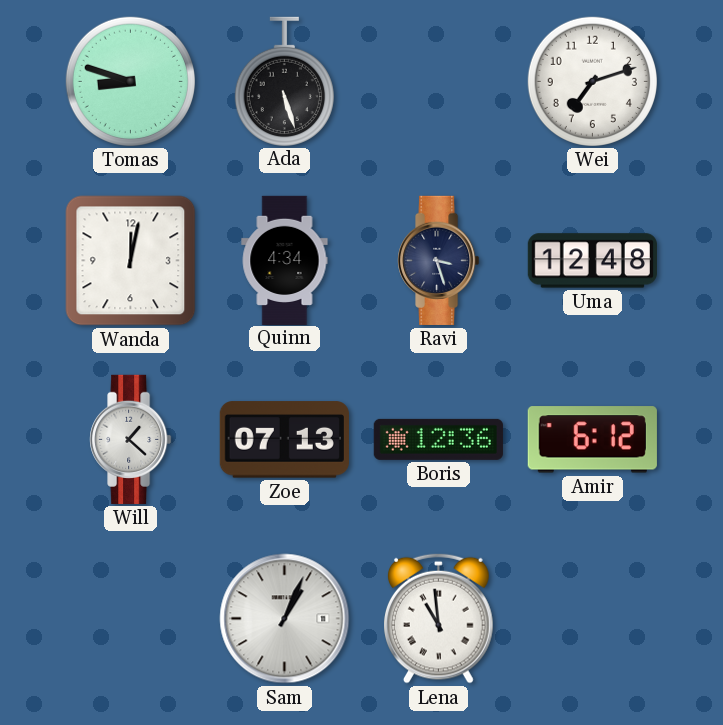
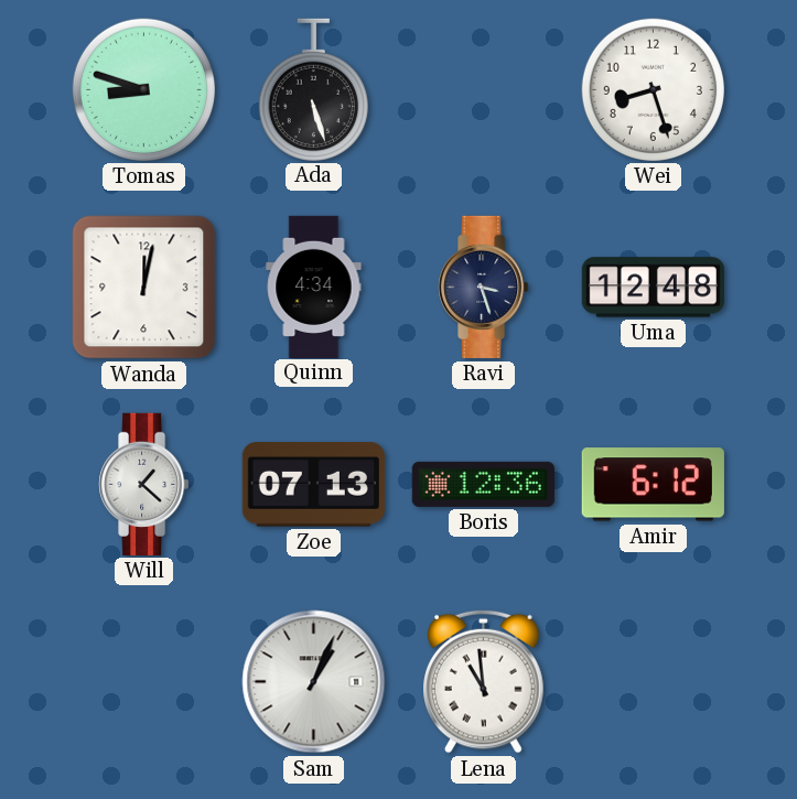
Wei: 7:12 -> 8:27 (653, 89)
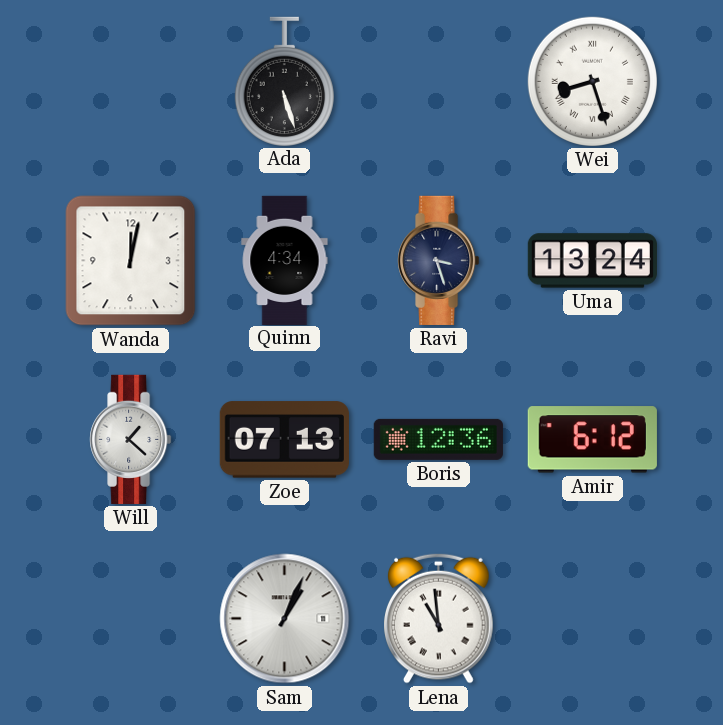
Tomas: 8:48 -> none (143, 89)
Wei numerals: Arabic -> Roman (592, 81)
Uma: 12:48 -> 13:24 (592, 261)
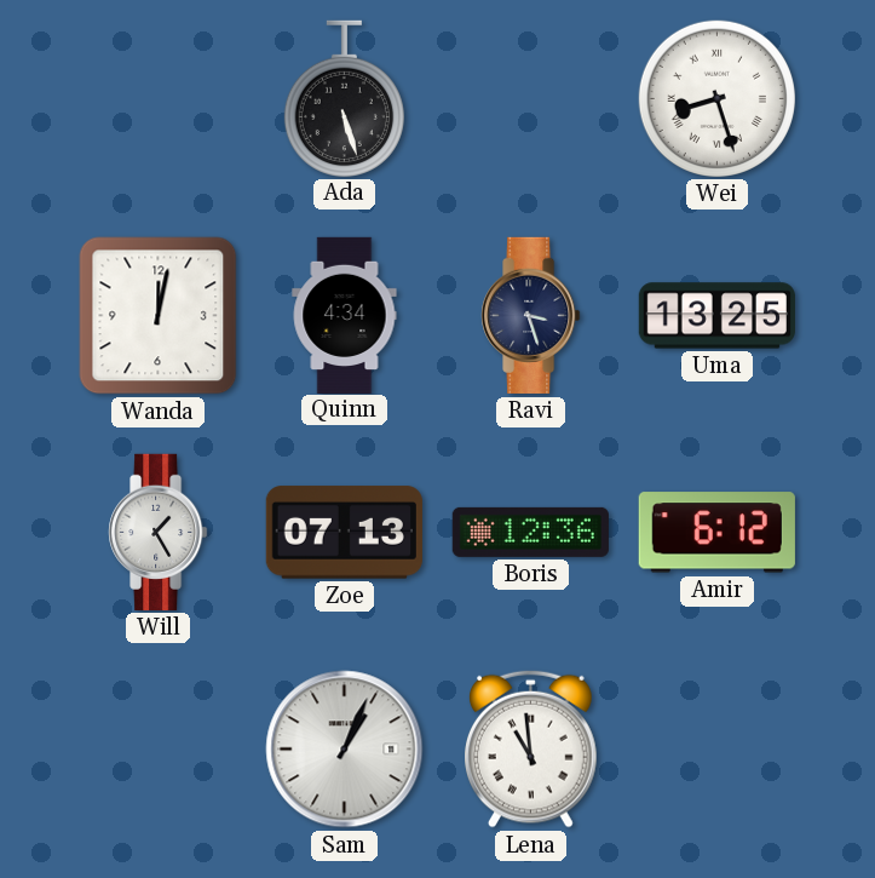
Uma: 13:24 -> 13:25 (716, 316)
Will: 1:22 -> 1:25 (159, 532)
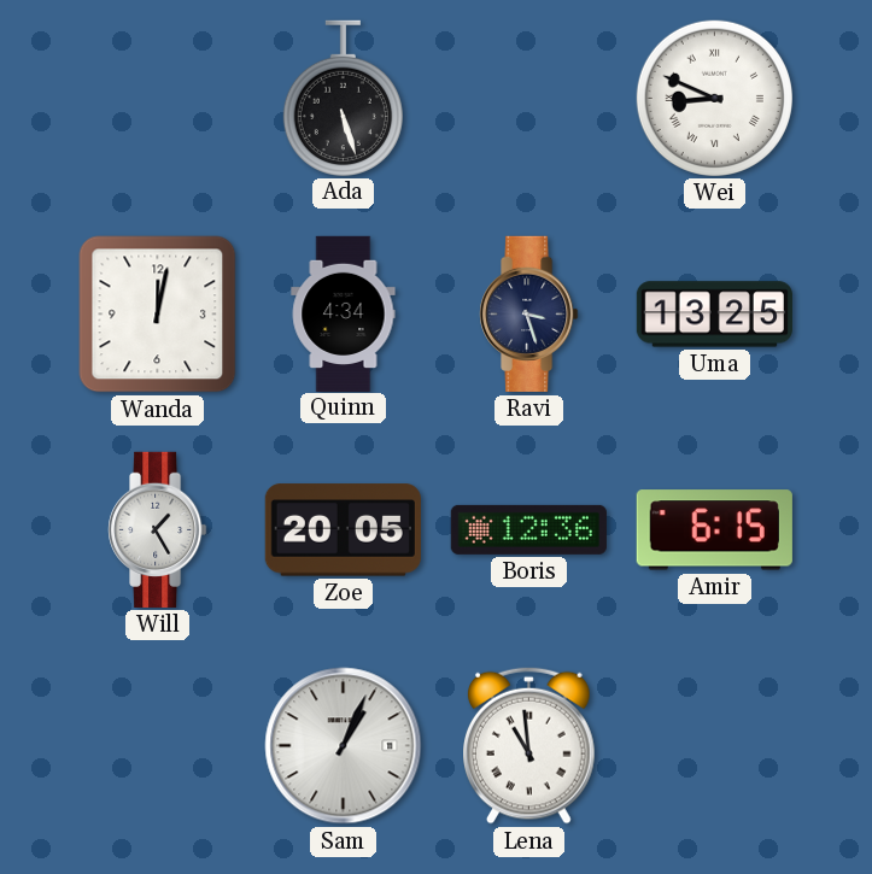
Wei: 8:27 -> 8:49 (714, 98)
Zoe: 07:13 -> 20:05 (343, 530)
Amir: 6:12 -> 6:15 (714, 530)
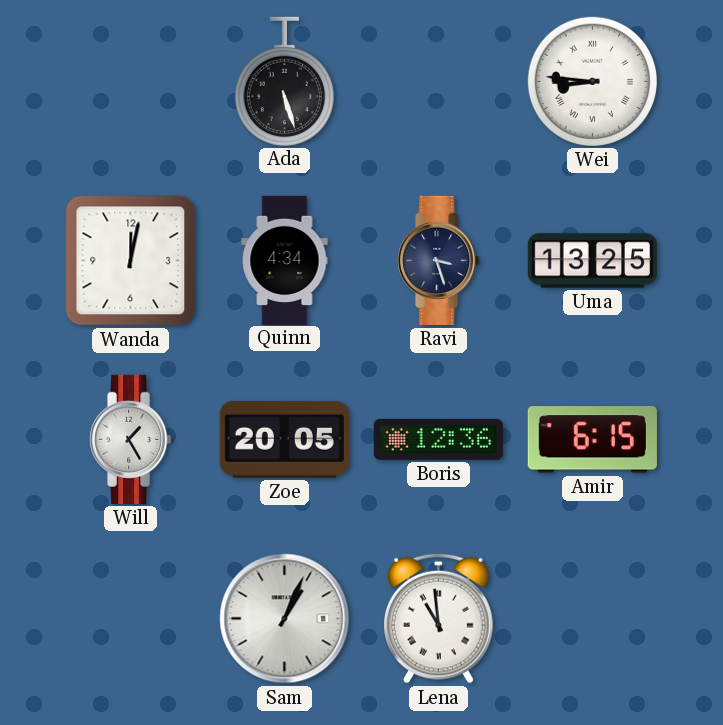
Wei: 8:49 -> 8:46 (592, 81)
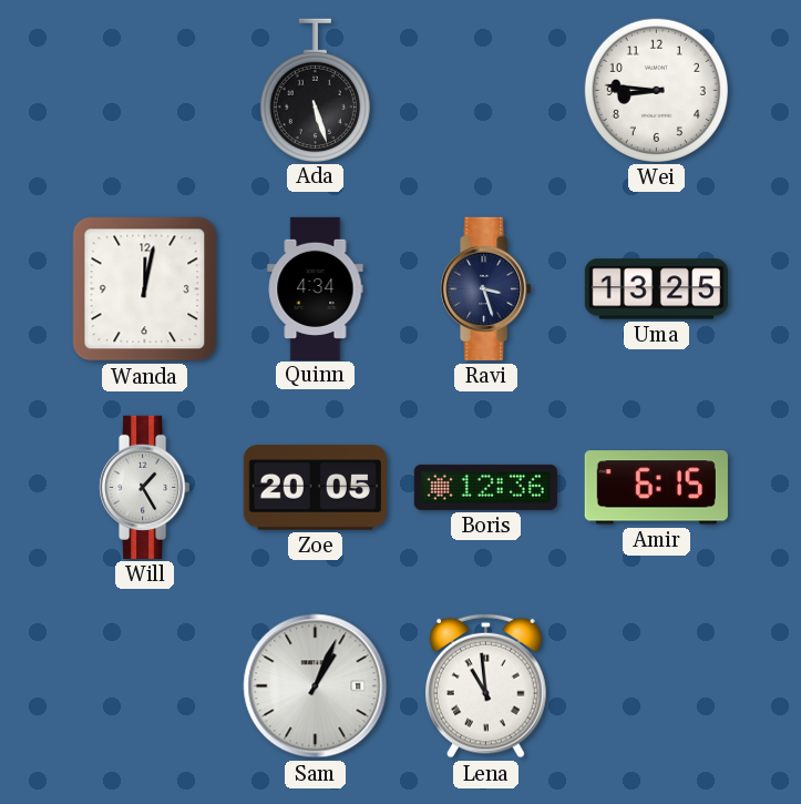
Wei numerals: Roman -> Arabic (656, 90)
